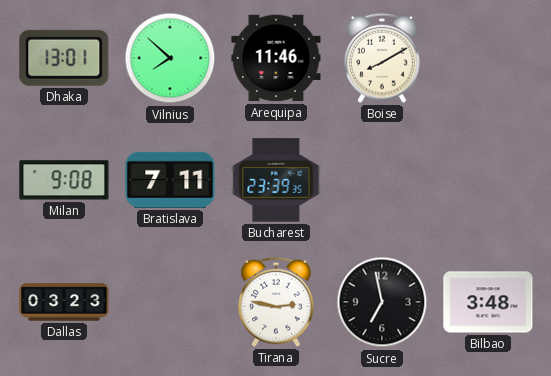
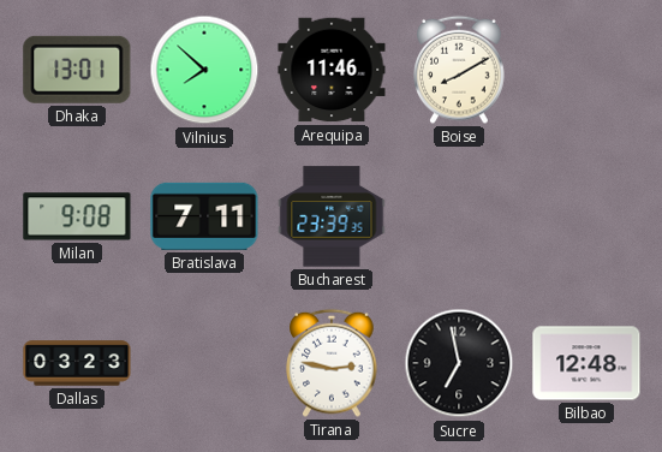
Bilbao: 3:48 -> 12:48 (586, 363)
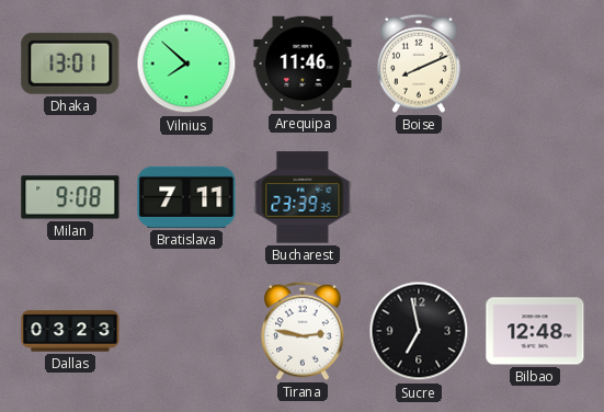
Boise: 8:10 -> 8:11 (419, 64)
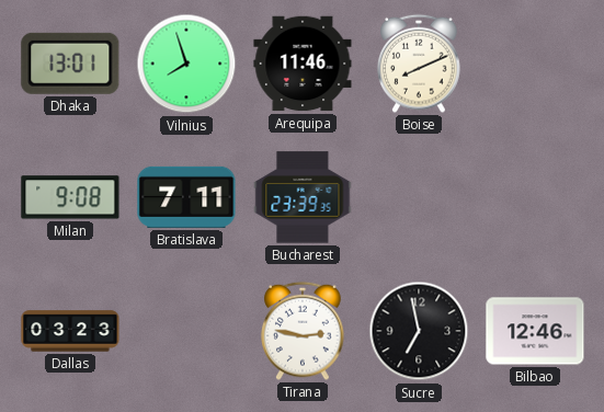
Vilnius: 7:52 -> 7:57 (186, 64)
Bilbao: 12:48 -> 12:46 (535, 331)
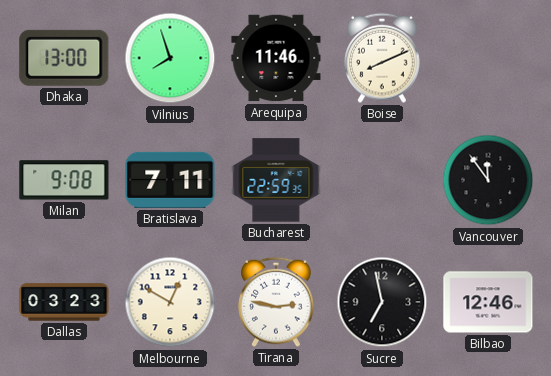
Dhaka: 13:01 -> 13:00 (64, 58)
Bucharest: 23:39 -> 22:59 (276, 180)
Vancouver: none -> 11:54 (488, 180)
Melbourne: none -> 12:50 (170, 302)
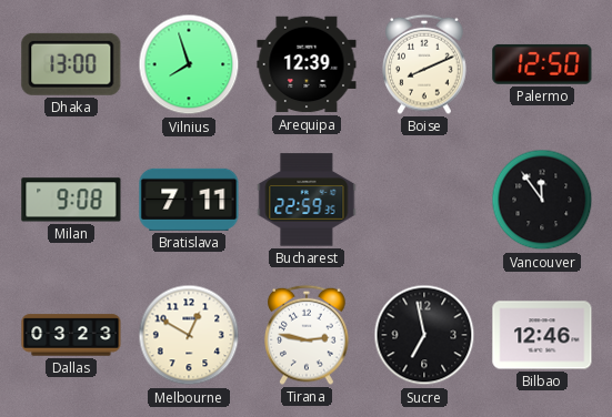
Arequipa: 11:46 -> 12:39 (307, 64)
Palermo: none -> 12:50 (542, 64)
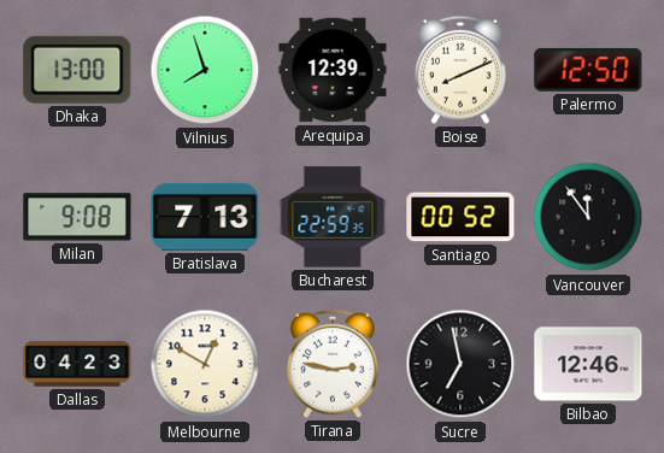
Bratislava: 7:11 -> 7:13 (205, 217)
Santiago: none -> 00:52 (460, 217)
Dallas: 03:23 -> 04:23 (77, 364)
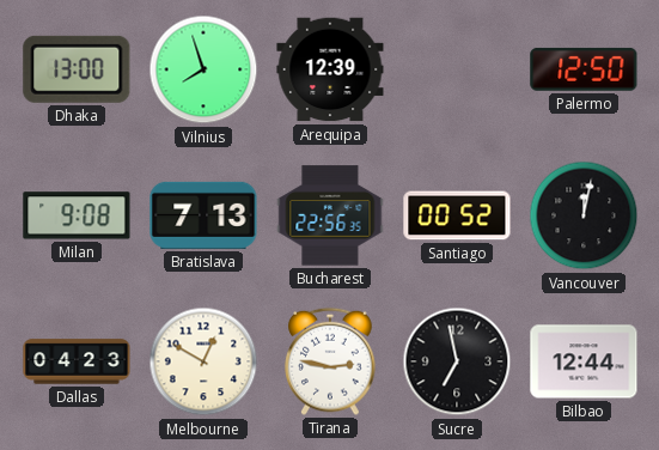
Boise: 8:11 -> none (460, 70)
Bucharest: 22:59 -> 22:56 (330, 215)
Vancouver: 11:54 -> 12:02 (584, 215)
Bilbao: 12:46 -> 12:44 (584, 361)
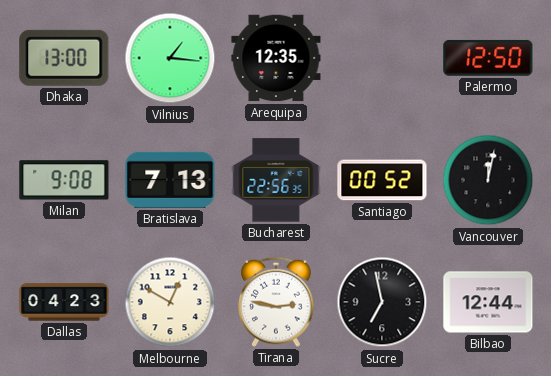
Vilnius: 7:57 -> 1:16 (170, 58)
Arequipa: 12:39 -> 12:35 (276, 58)
